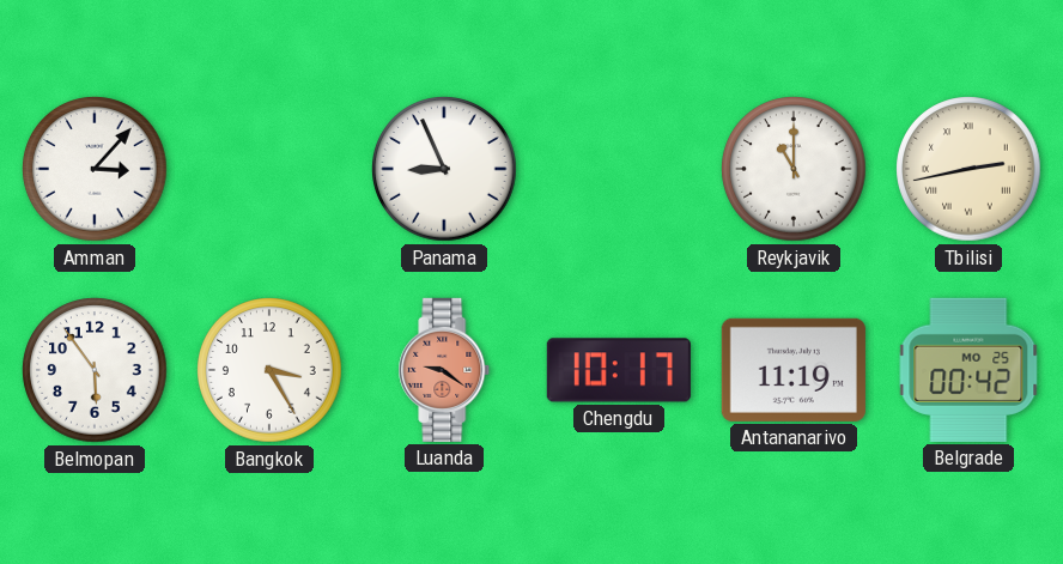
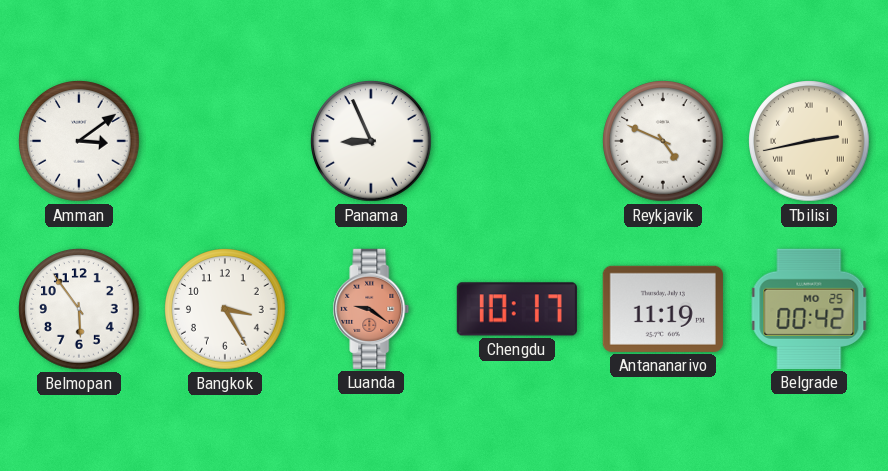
Amman: 3:07 -> 3:09 (79, 141)
Reykjavik: 11:00 -> 4:49 (663, 141)
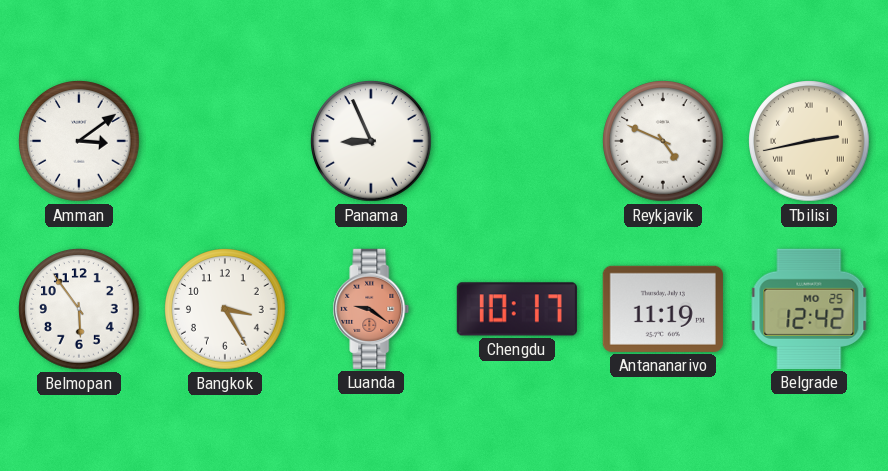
Belgrade: 00:42 -> 12:42 (809, 309)
